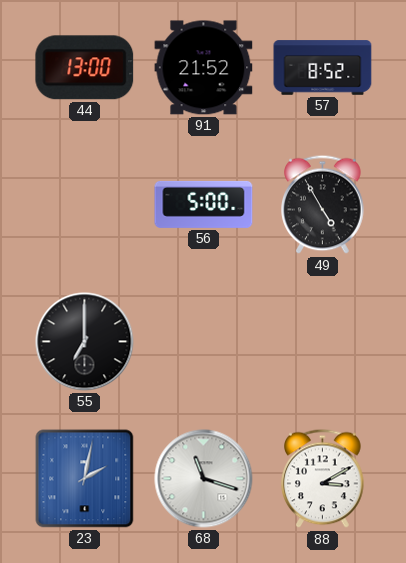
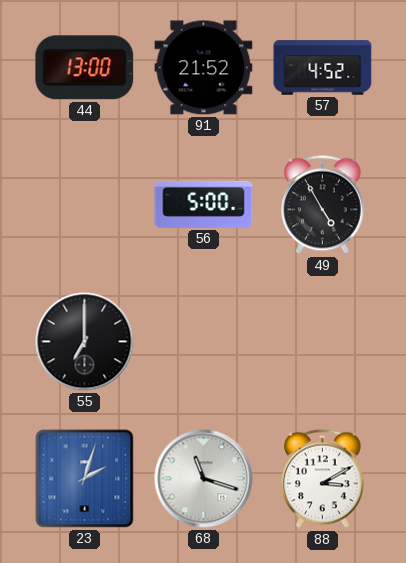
57: 8:52 -> 4:52 (323, 68)
23: 2:02 -> 2:03 (85, 479)
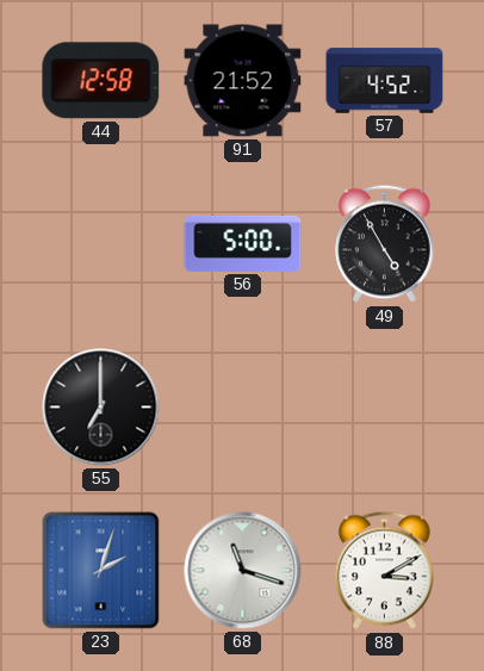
44: 13:00 -> 12:58 (101, 81)
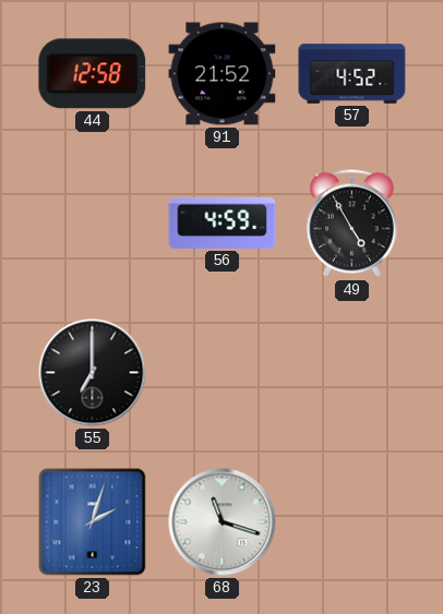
56: 5:00 -> 4:59 (223, 222)
88: 3:10 -> none (385, 571)
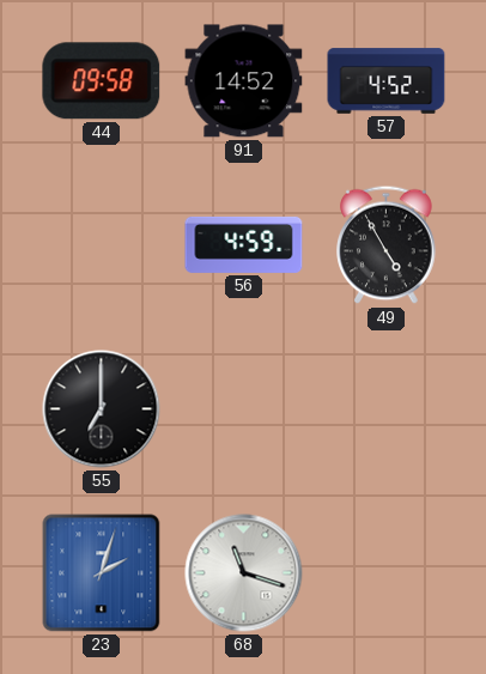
44: 12:58 -> 09:58 (102, 81)
91: 21:52 -> 14:52 (244, 81)
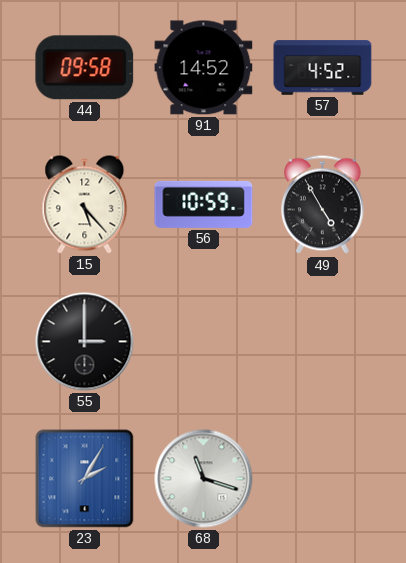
15: none -> 5:23 (85, 205)
56: 4:59 -> 10:59 (204, 204)
55: 7:00 -> 3:00 (85, 342)
23: 2:03 -> 2:05 (85, 479)
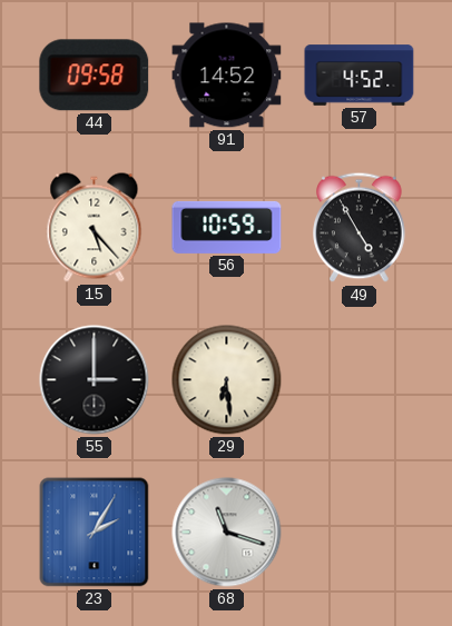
29: none -> 6:29 (227, 380)
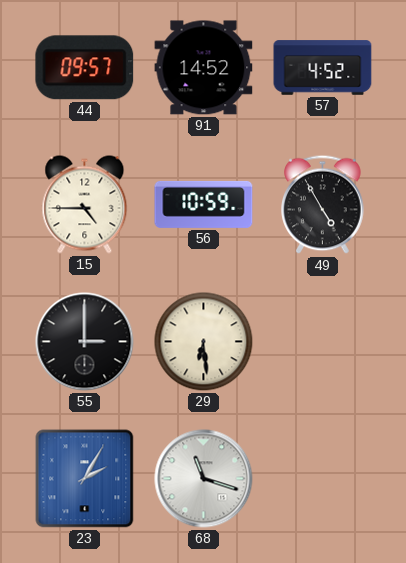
44: 09:58 -> 09:57 (85, 68)
15: 5:23 -> 4:45 (85, 205)
